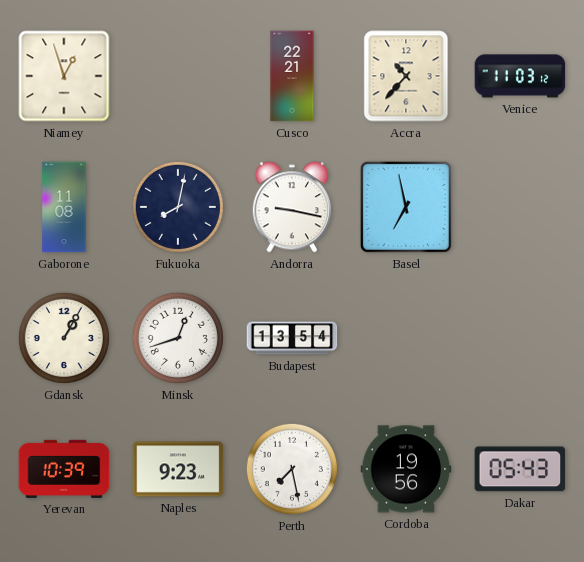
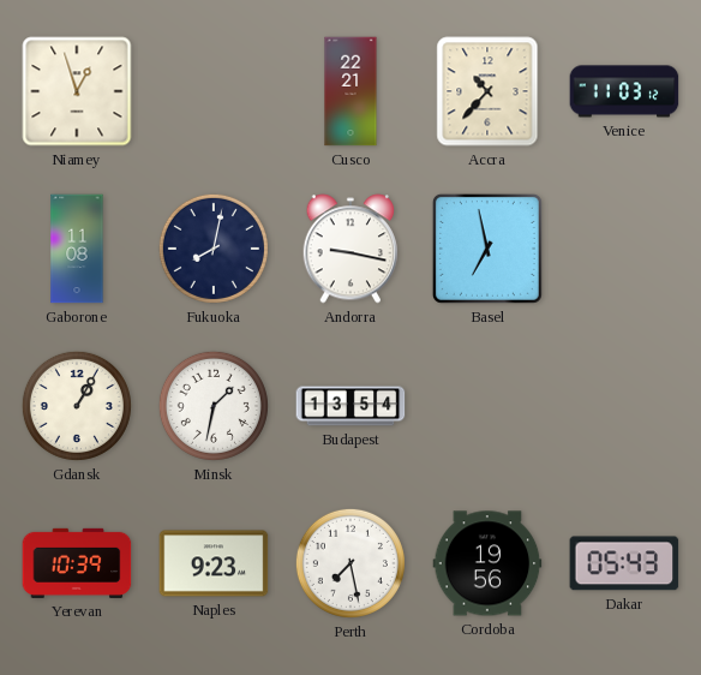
Minsk: 12:42 -> 1:32 (214, 406)
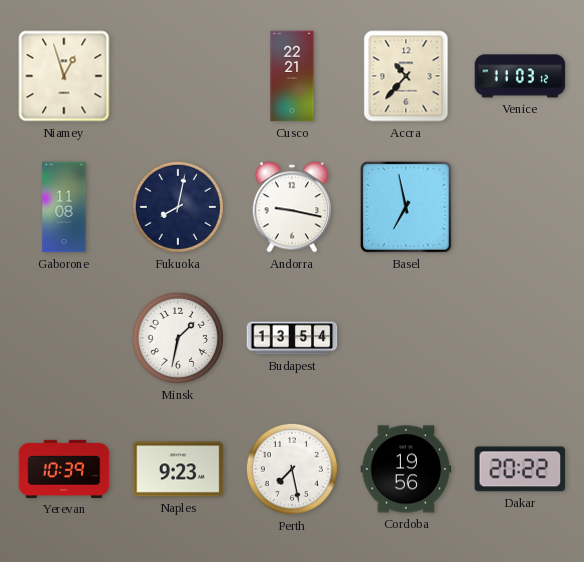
Gdansk: 1:05 -> none (77, 406)
Dakar: 05:43 -> 20:22 (520, 469)
